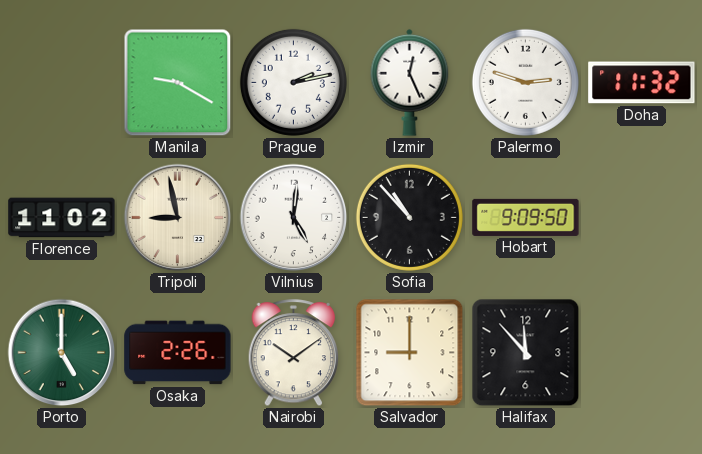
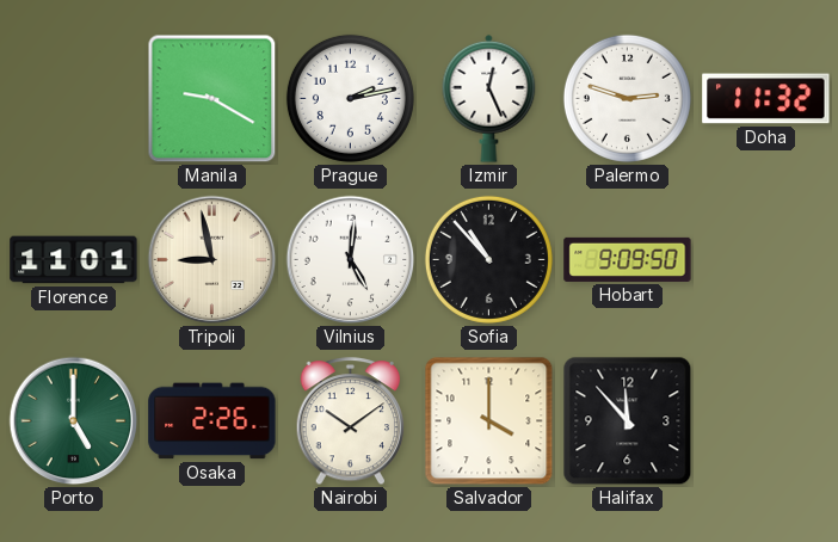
Florence: 11:02 -> 11:01 (74, 260)
Salvador: 9:00 -> 4:00 (489, 421)
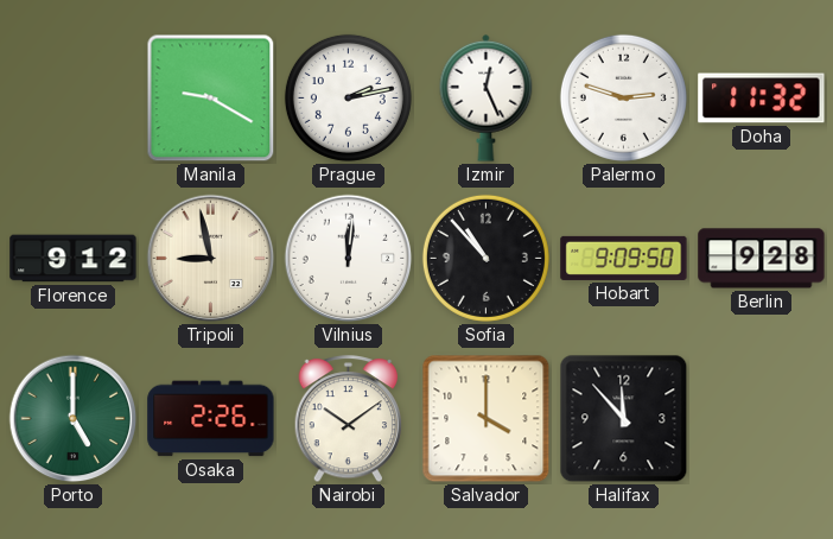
Florence: 11:01 -> 9:12 (74, 259)
Vilnius: 5:01 -> 12:01 (349, 259)
Berlin: none -> 9:28 (762, 259)
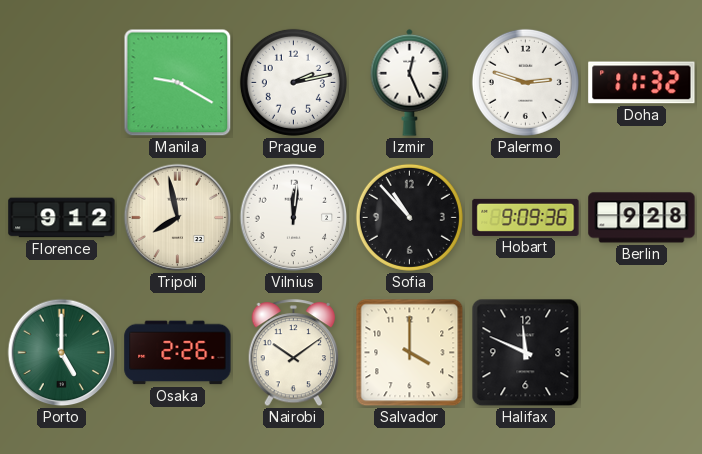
Tripoli: 8:58 -> 7:58 (178, 218)
Hobart: 9:09:50 -> 9:09:36 (526, 217)
Halifax: 11:53 -> 11:49 (526, 353)
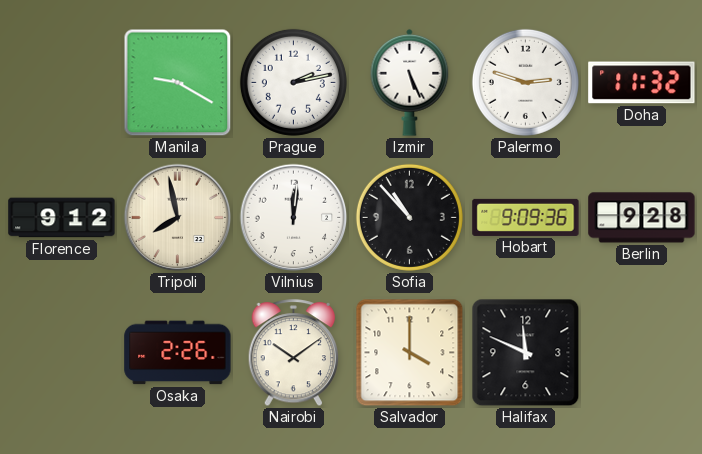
Izmir: 12:26 -> 5:26 (410, 82)
Porto: 5:00 -> none (62, 353)
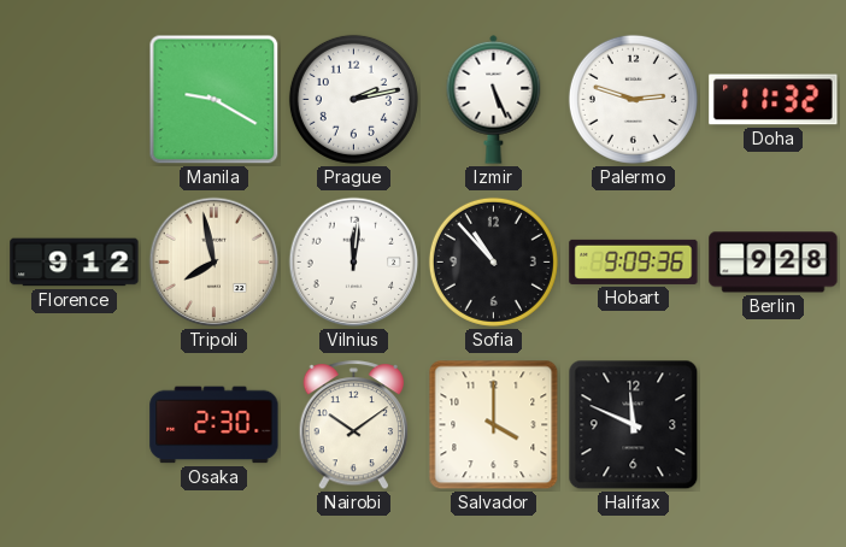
Osaka: 2:26 -> 2:30 (215, 425)
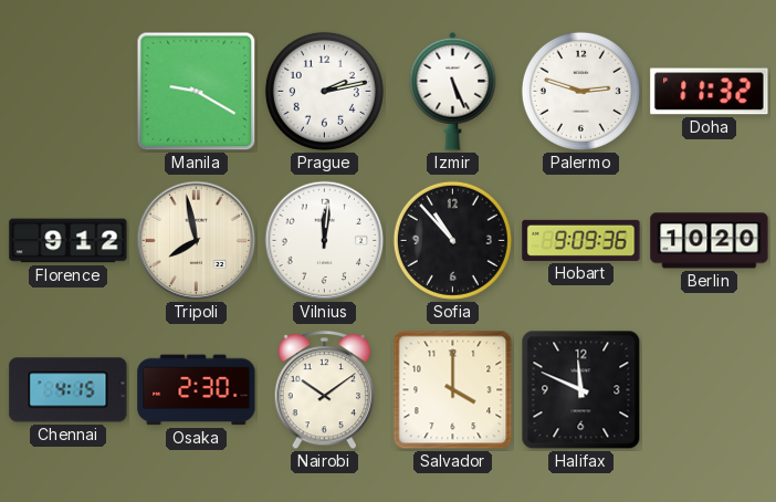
Berlin: 9:28 -> 10:20 (710, 241)
Chennai: none -> 4:15 (69, 390)
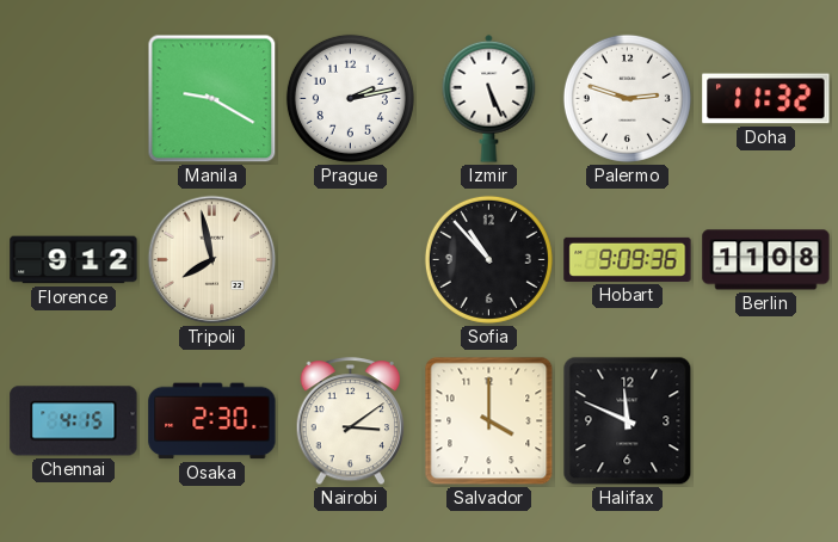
Vilnius: 12:01 -> none (325, 241)
Berlin: 10:20 -> 11:08 (766, 260)
Nairobi: 10:09 -> 3:09 (351, 421)
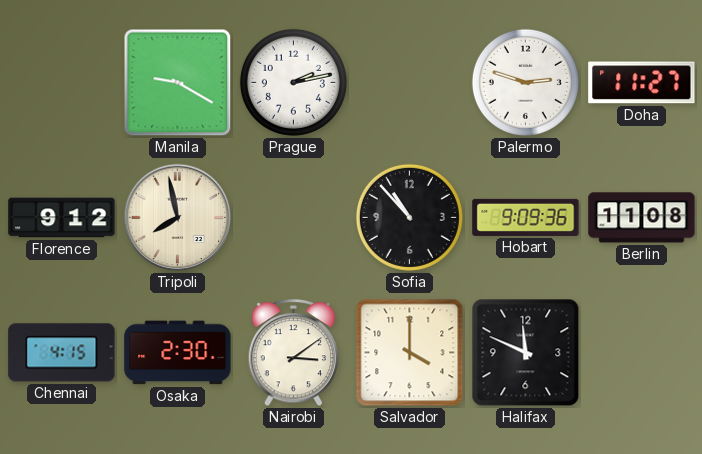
Izmir: 5:26 -> none (489, 98)
Doha: 11:32 -> 11:27 (642, 83)
